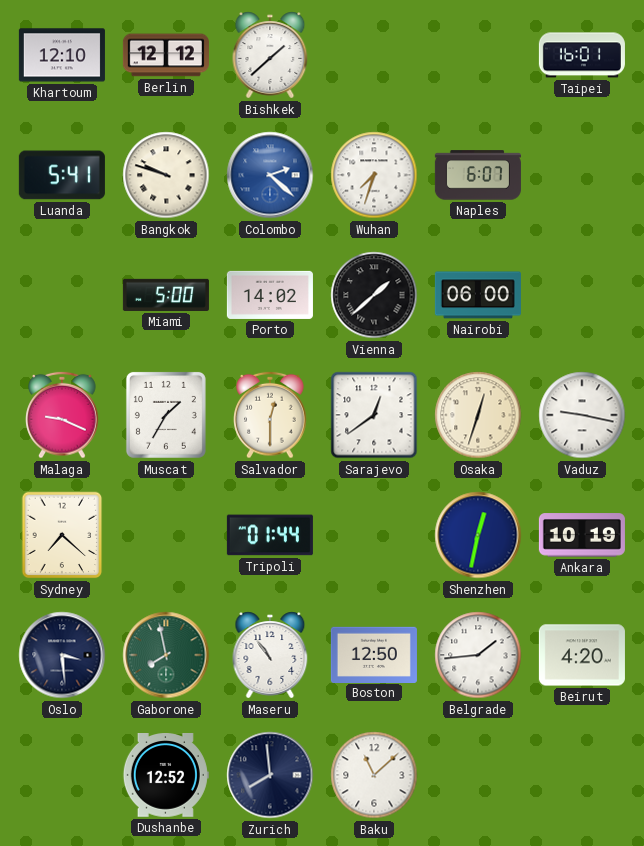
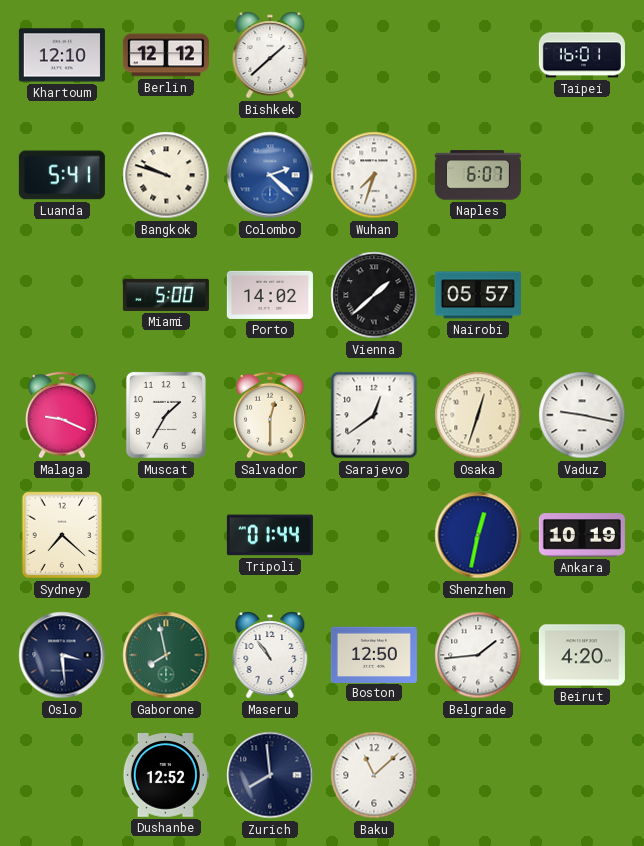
Nairobi: 06:00 -> 05:57 (478, 295)
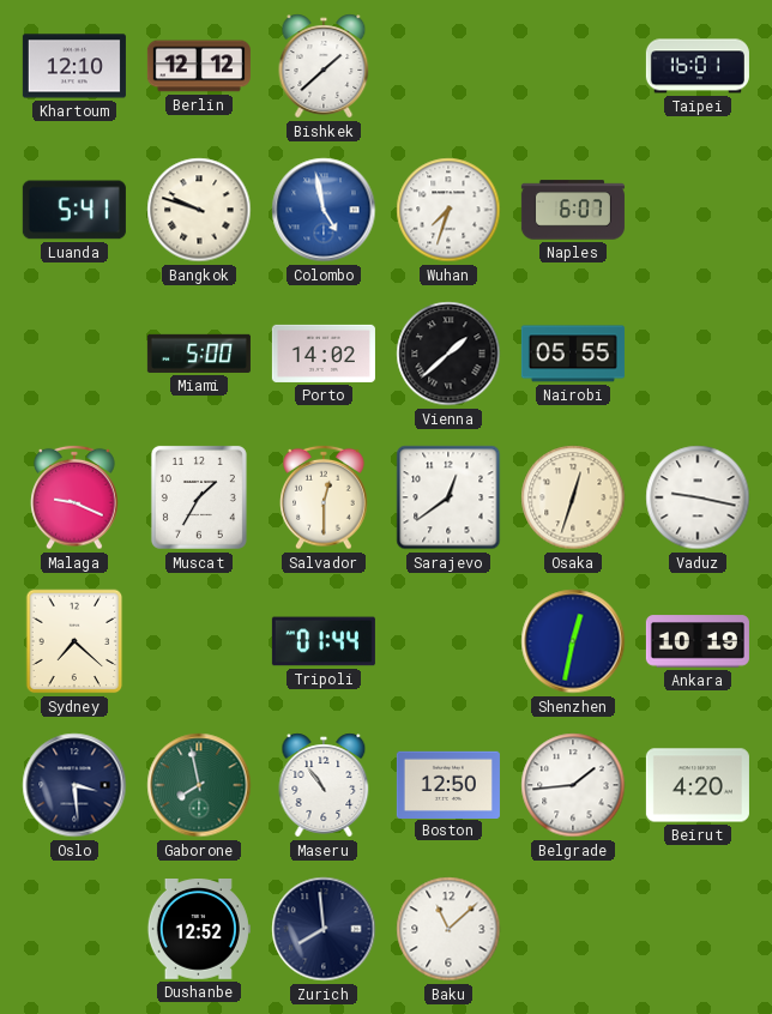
Colombo: 2:22 -> 4:58 (324, 210)
Nairobi: 05:57 -> 05:55 (573, 354)
